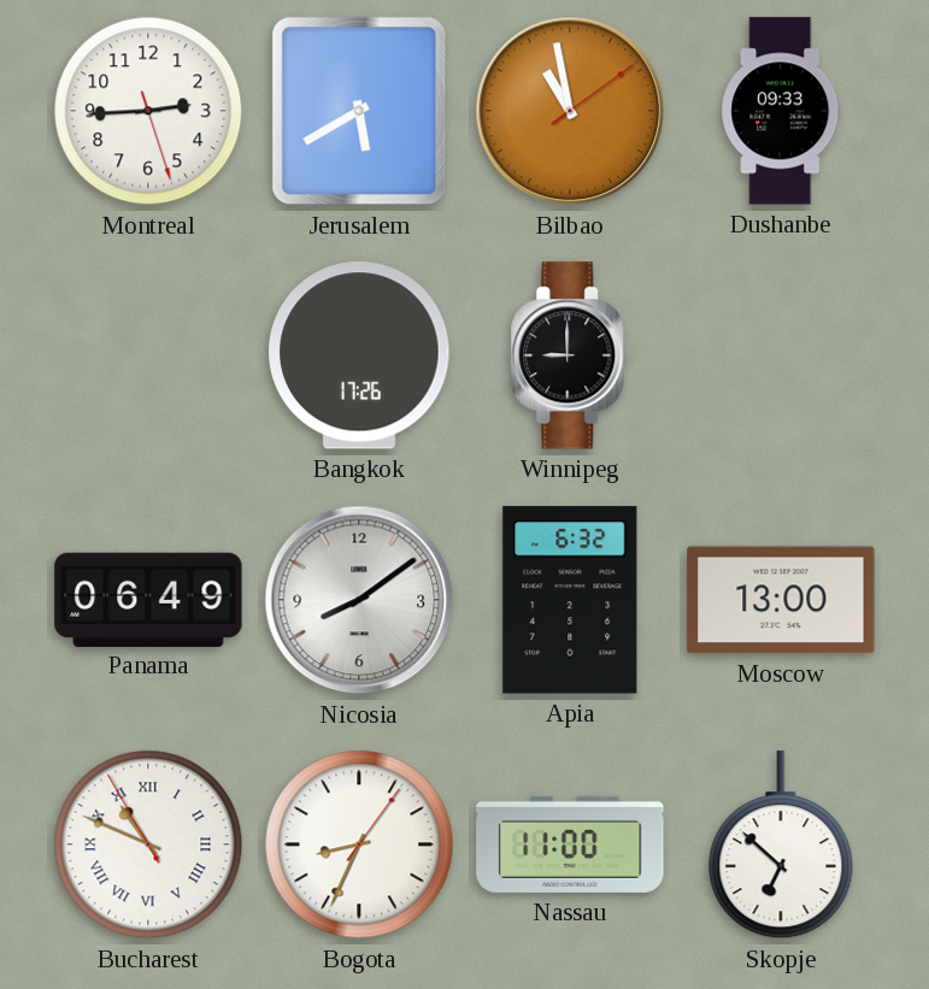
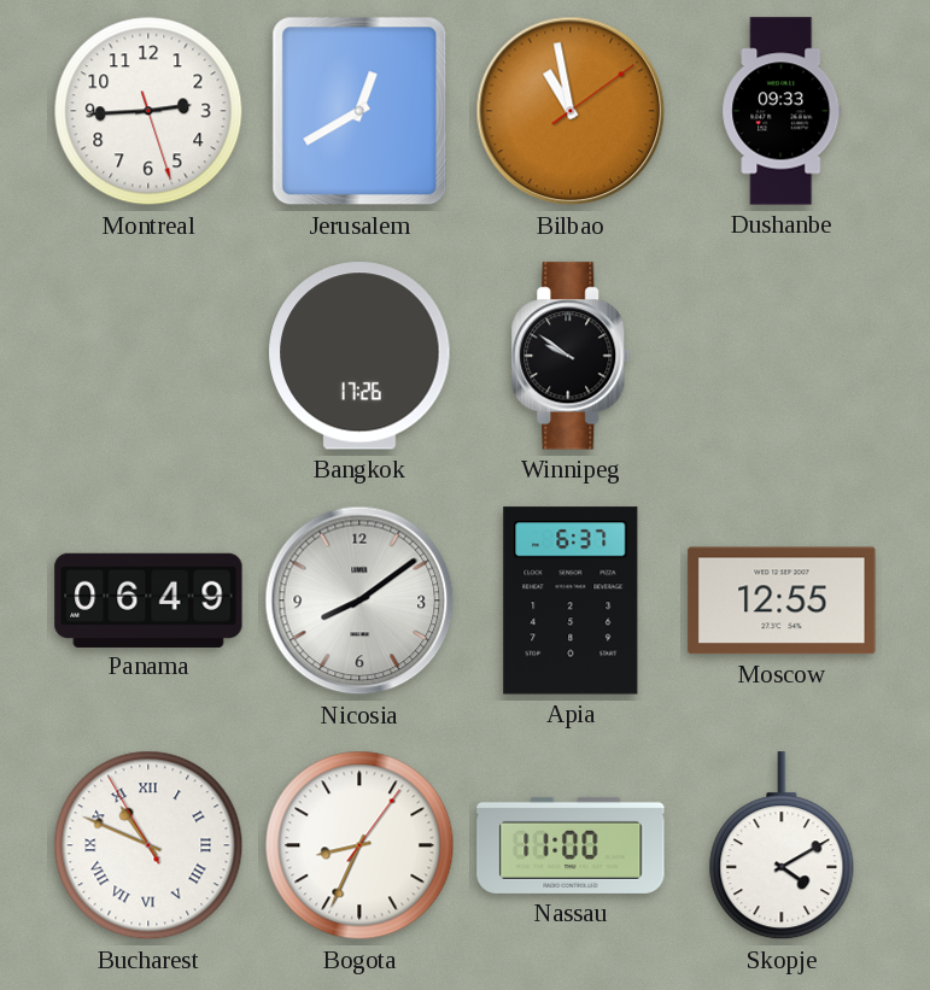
Jerusalem: 5:40 -> 12:40 (359, 111)
Winnipeg: 9:00 -> 9:51 (571, 356)
Apia: 6:32 -> 6:37 (571, 601)
Moscow: 13:00 -> 12:55 (782, 601)
Skopje: 6:52 -> 4:10 (782, 847)
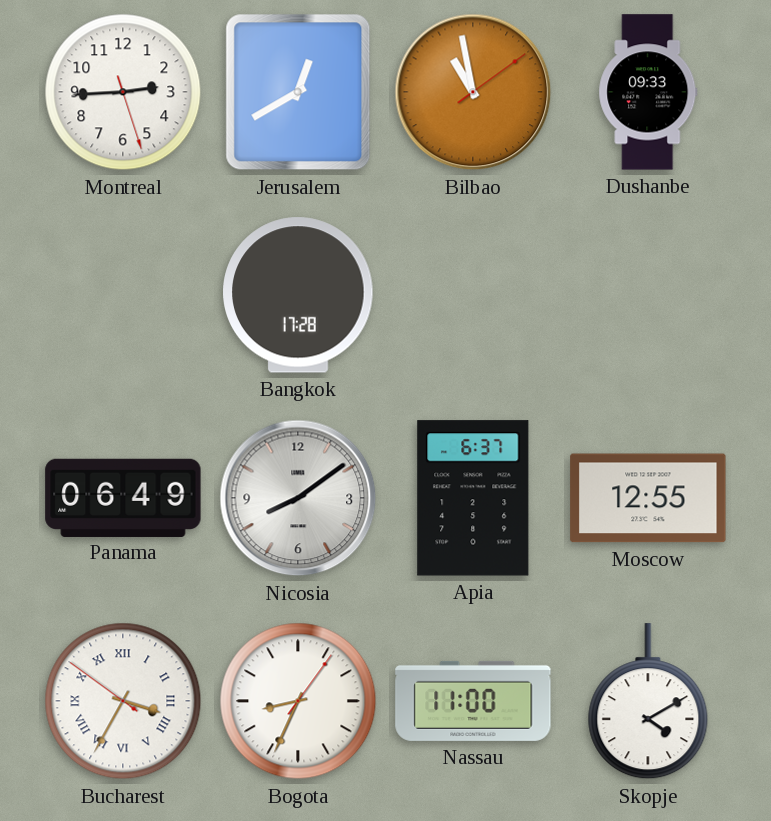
Bangkok: 17:26 -> 17:28 (298, 295)
Winnipeg: 9:51 -> none (571, 356)
Bucharest: 10:48 -> 3:34 (123, 701)
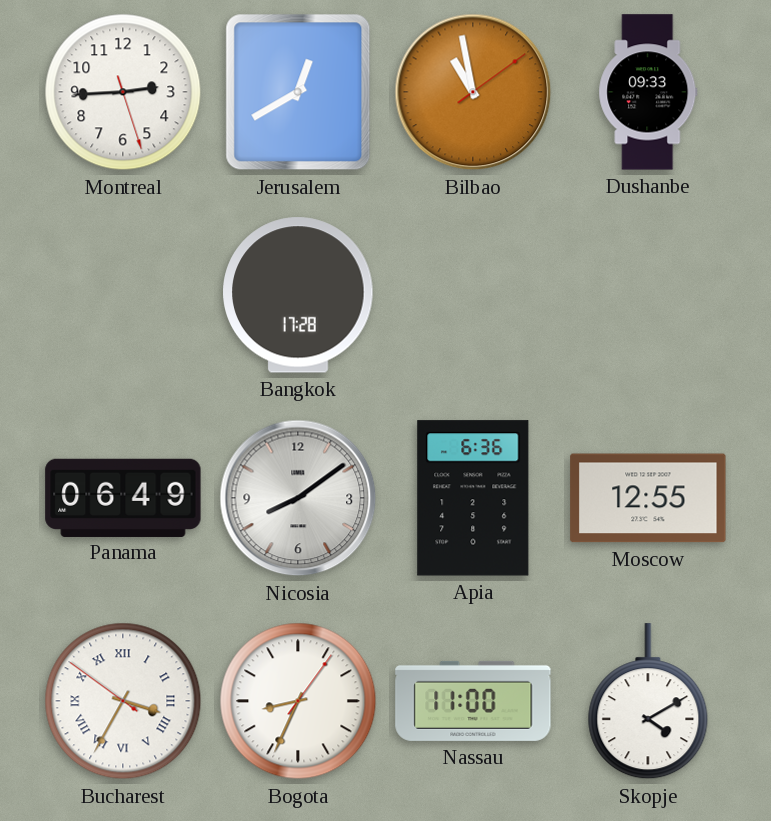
Apia: 6:37 -> 6:36 (473, 498)
